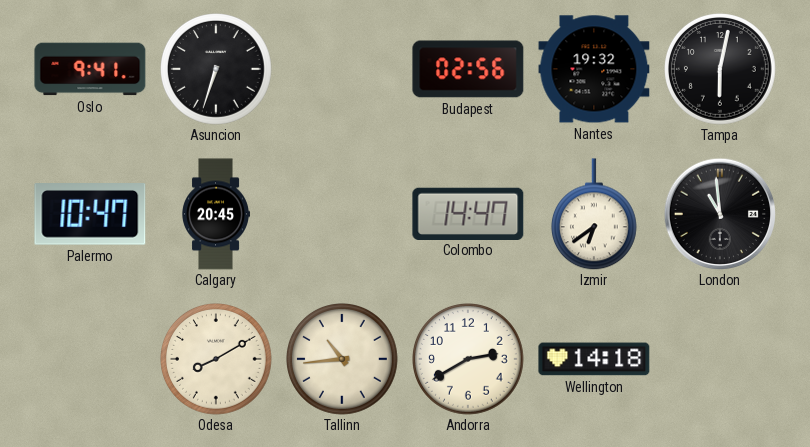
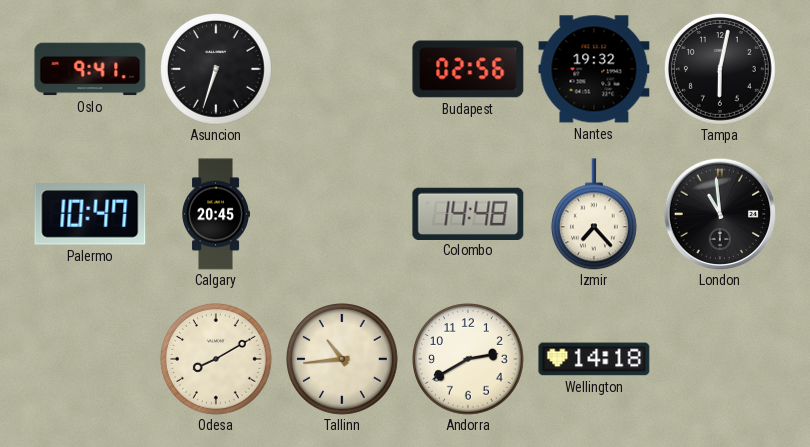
Colombo: 14:47 -> 14:48 (468, 213)
Izmir: 6:39 -> 7:23 (594, 214)
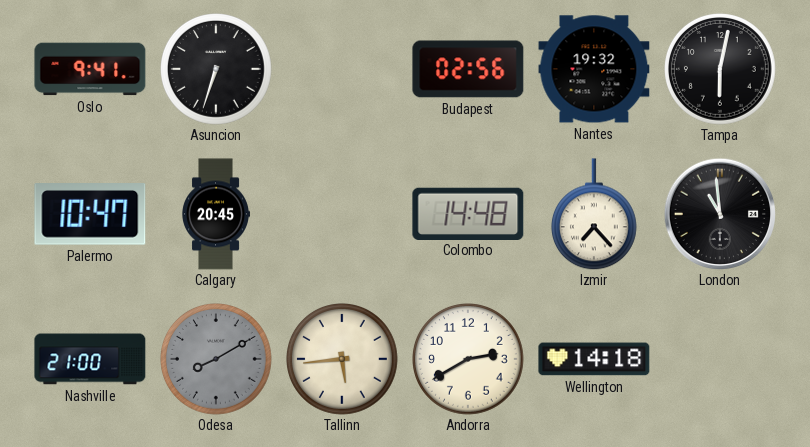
Nashville: none -> 21:00 (90, 359)
Odesa dial: cream -> grey (217, 360)
Tallinn: 10:44 -> 5:44 (343, 360)
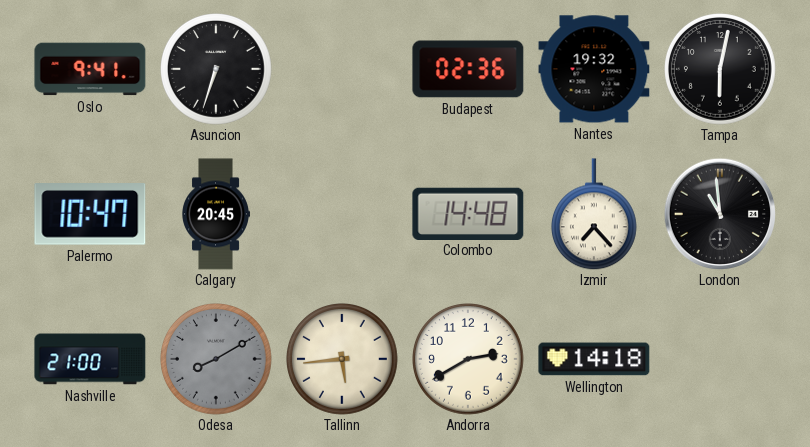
Budapest: 02:56 -> 02:36 (468, 69)
